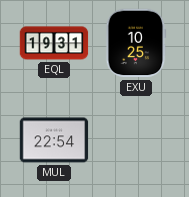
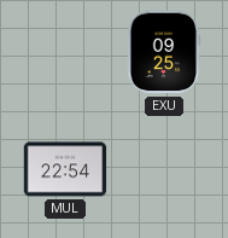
EQL: 19:31 -> none (54, 43)
EXU: 10:25 -> 09:25 (164, 52)
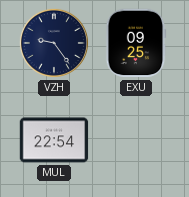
VZH: none -> 9:24 (54, 43)
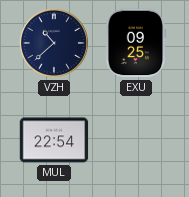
VZH: 9:24 -> 10:38 (54, 43)
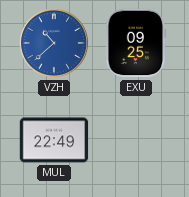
VZH dial: navy -> blue (54, 43)
MUL: 22:54 -> 22:49 (54, 140)
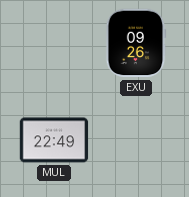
VZH: 10:38 -> none (54, 43)
EXU: 09:25 -> 09:26 (136, 43)
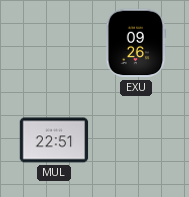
MUL: 22:49 -> 22:51 (54, 140)
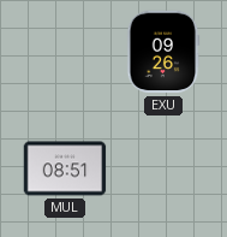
MUL: 22:51 -> 08:51 (65, 168)
